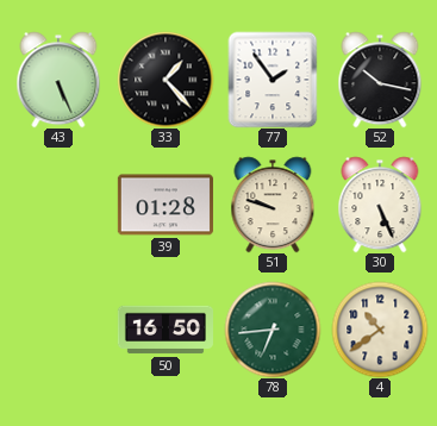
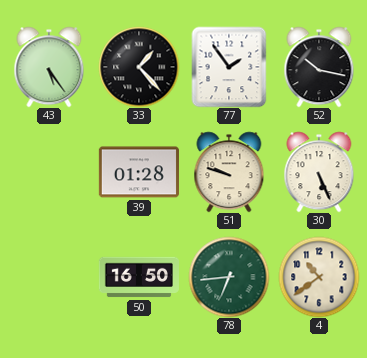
43: 5:26 -> 5:24 (49, 67)
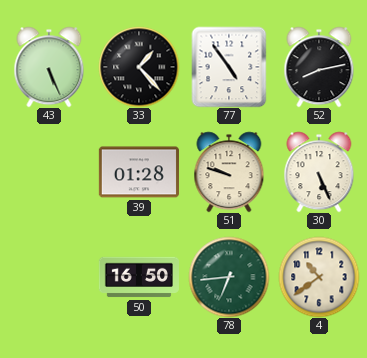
43: 5:24 -> 5:26 (49, 67)
77: 1:54 -> 4:54 (229, 67)
52: 10:17 -> 8:13 (319, 67)
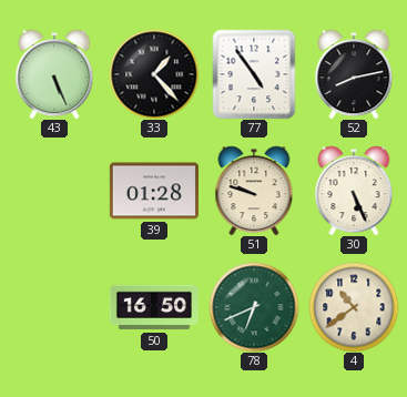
78: 6:44 -> 6:41 (254, 307)
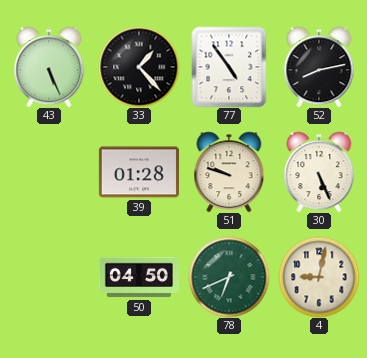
50: 16:50 -> 04:50 (138, 277)
4: 10:39 -> 9:02 (319, 277)
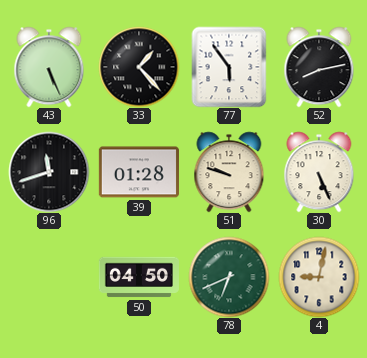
77: 4:54 -> 5:54 (229, 67)
96: none -> 11:42 (49, 172)
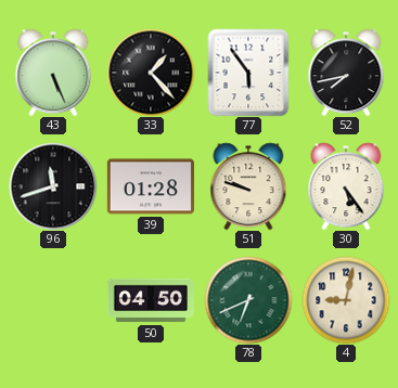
52: 8:13 -> 7:43 (346, 73)
30: 5:26 -> 5:24 (346, 186)
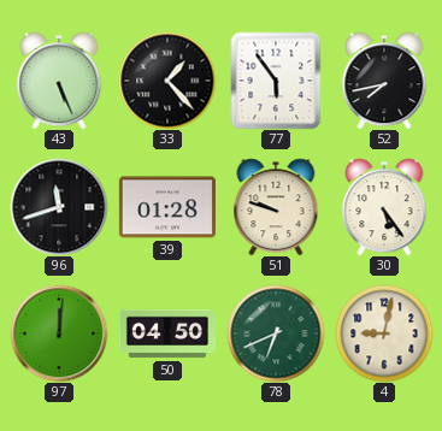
97: none -> 12:01 (59, 333)
